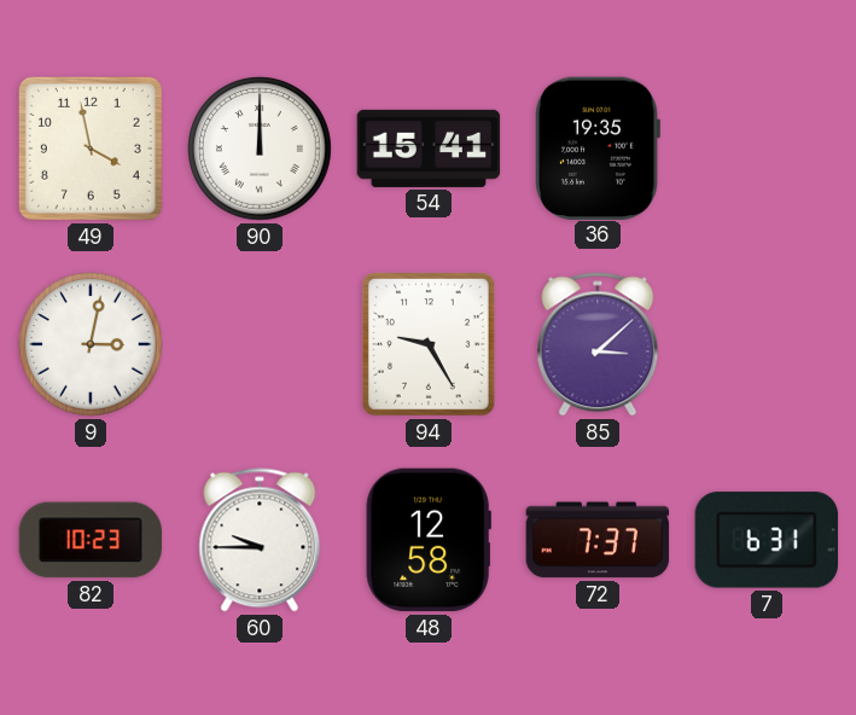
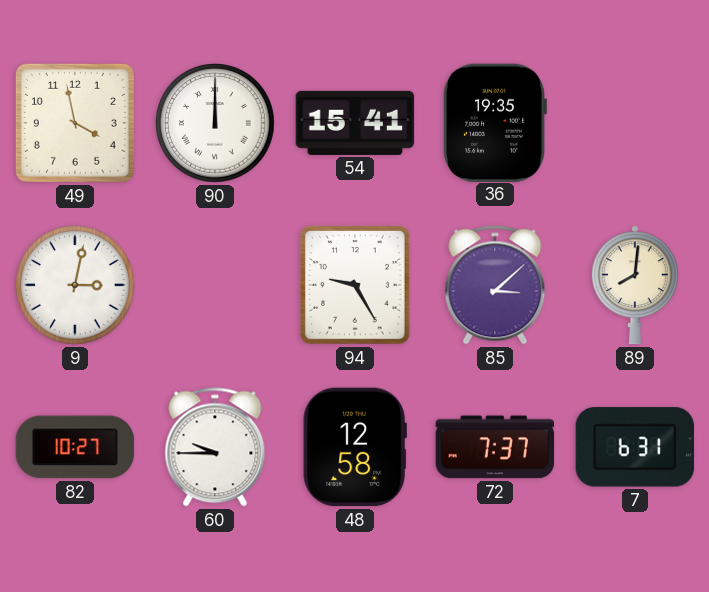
89: none -> 8:01 (635, 285)
82: 10:23 -> 10:27 (75, 447)
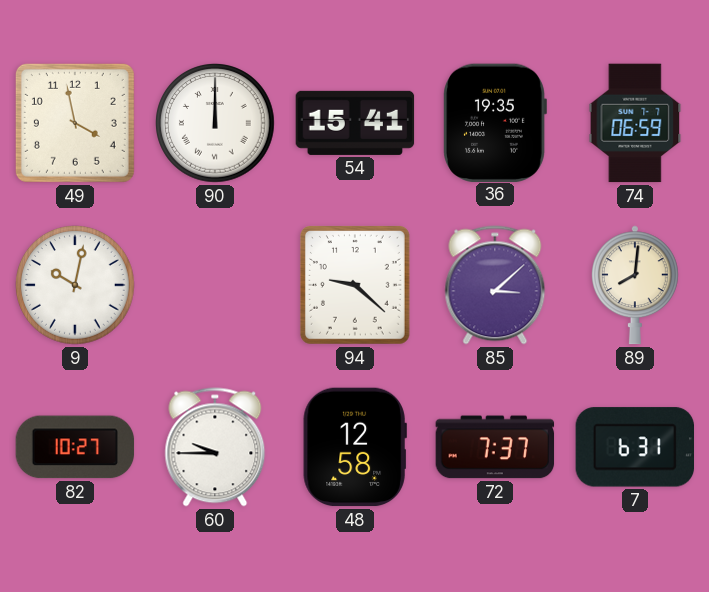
74: none -> 06:59 (635, 123)
9: 3:02 -> 10:02 (76, 286)
94: 9:25 -> 9:22 (355, 286)
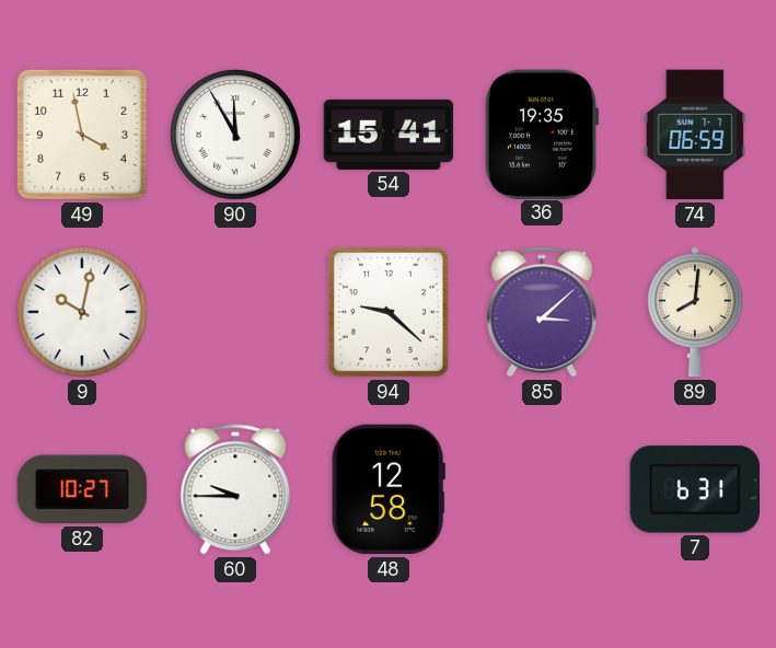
90: 12:00 -> 11:55 (236, 136)
72: 7:37 -> none (495, 447)
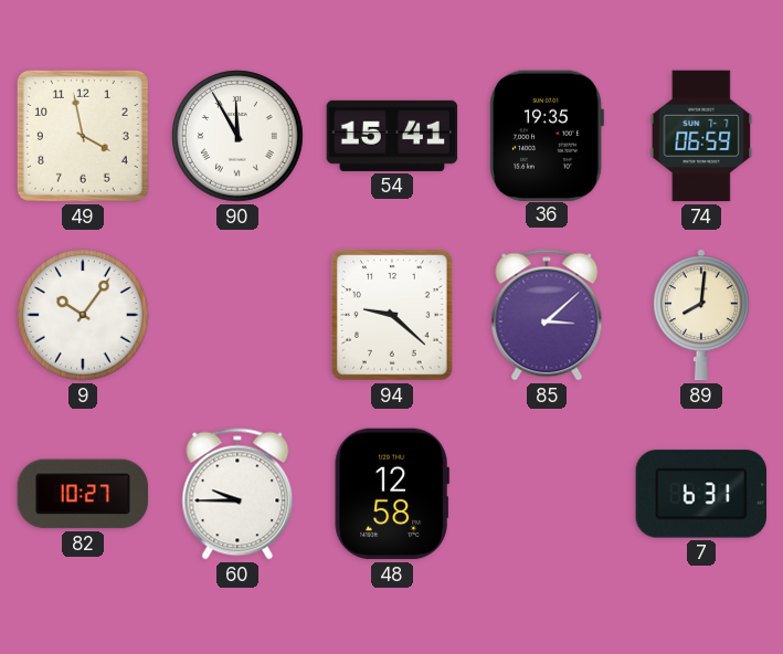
9: 10:02 -> 10:06 (84, 316)
